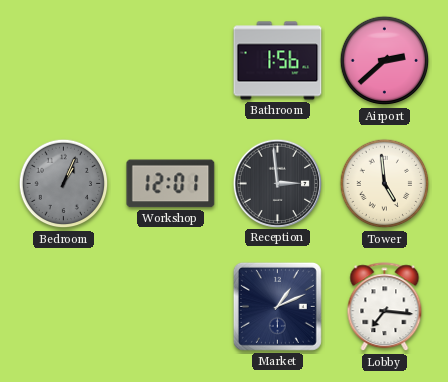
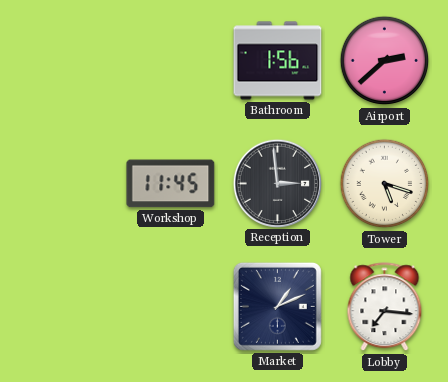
Bedroom: 1:04 -> none (64, 184)
Workshop: 12:01 -> 11:45 (171, 184)
Tower: 4:59 -> 5:18 (385, 184)
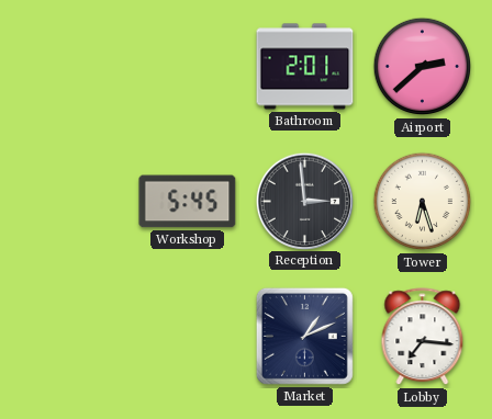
Bathroom: 1:56 -> 2:01 (305, 67)
Workshop: 11:45 -> 5:45 (188, 202)
Tower: 5:18 -> 6:27 (423, 202)
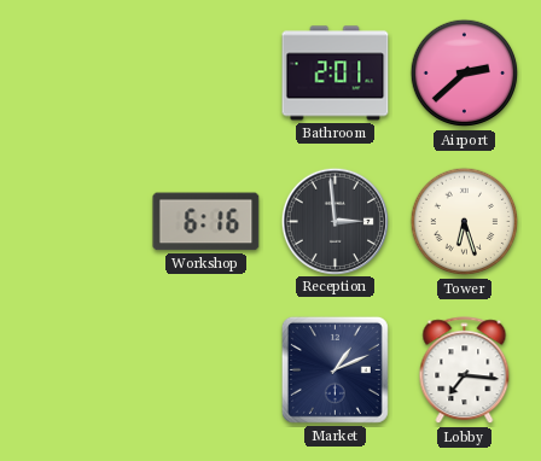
Workshop: 5:45 -> 6:16 (206, 222)
